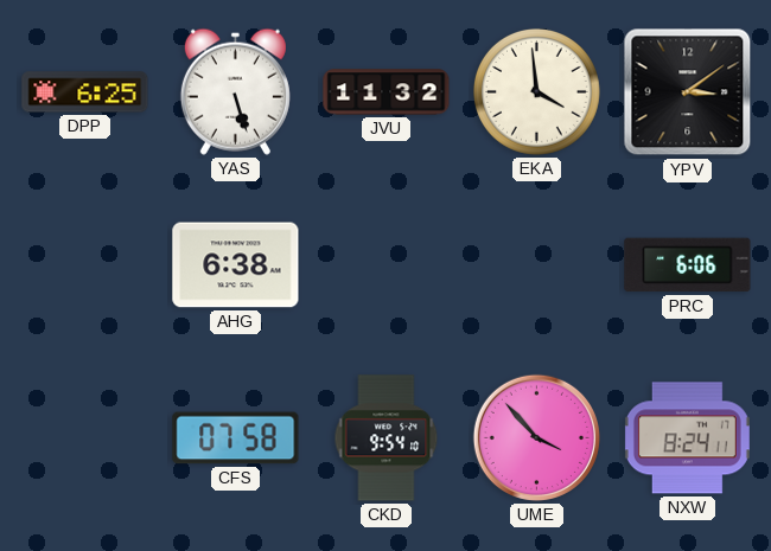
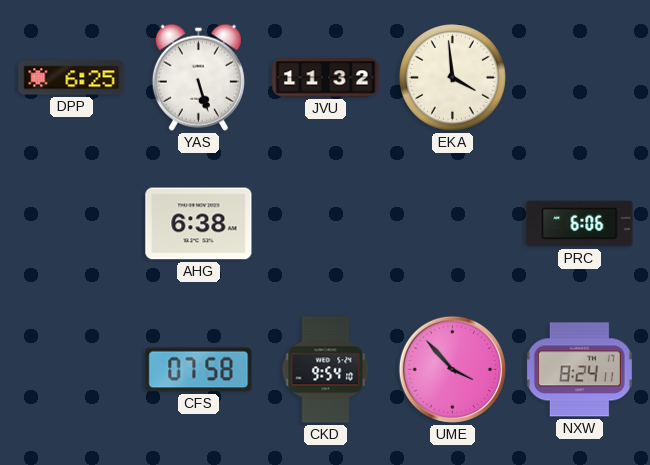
YPV: 3:09 -> none (688, 92)
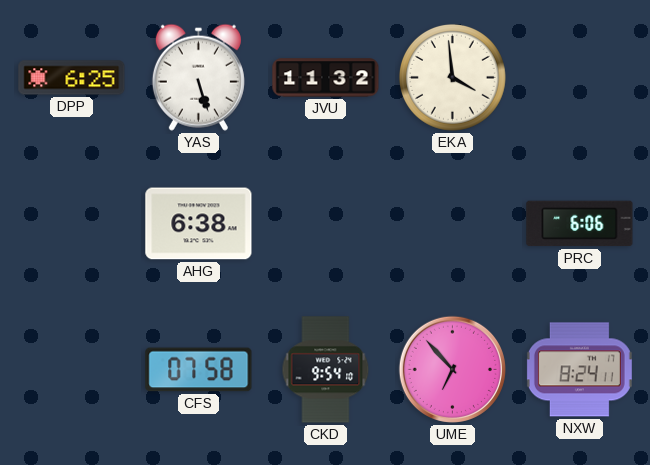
UME: 3:53 -> 6:53 (452, 369)
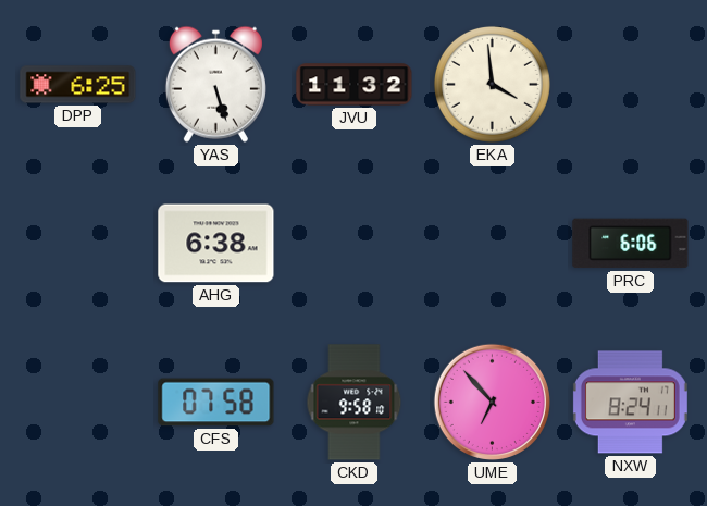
CKD: 9:54 -> 9:58 (355, 403)
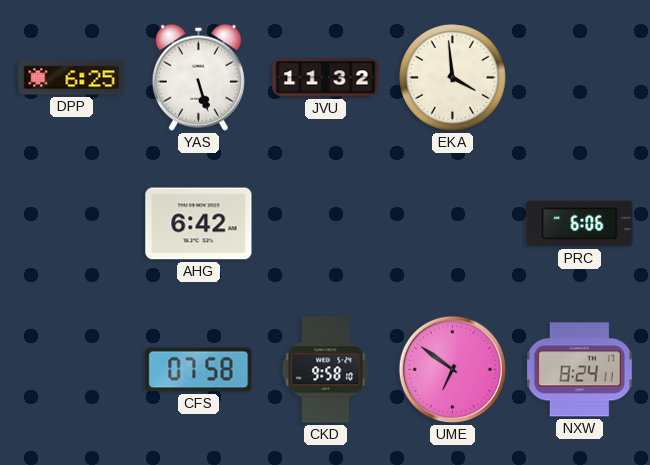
AHG: 6:38 -> 6:42 (199, 224)
UME: 6:53 -> 6:51 (452, 369)
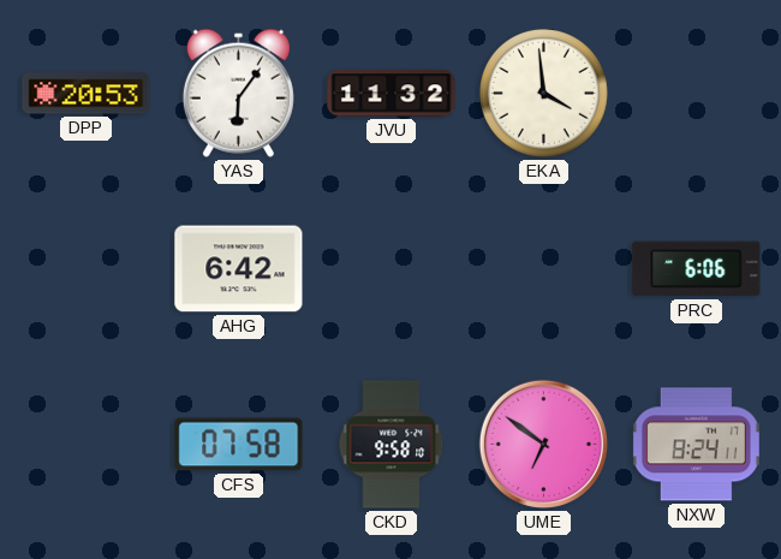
DPP: 6:25 -> 20:53 (87, 94)
YAS: 5:27 -> 6:06 (238, 93)
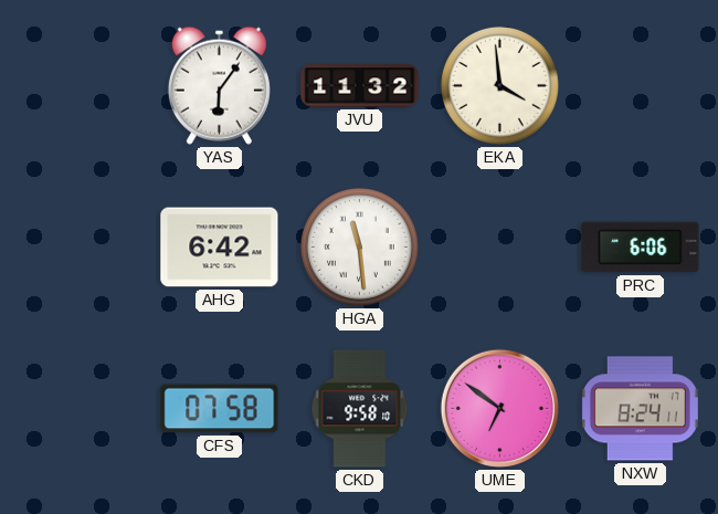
DPP: 20:53 -> none (87, 94)
HGA: none -> 11:29 (359, 246)
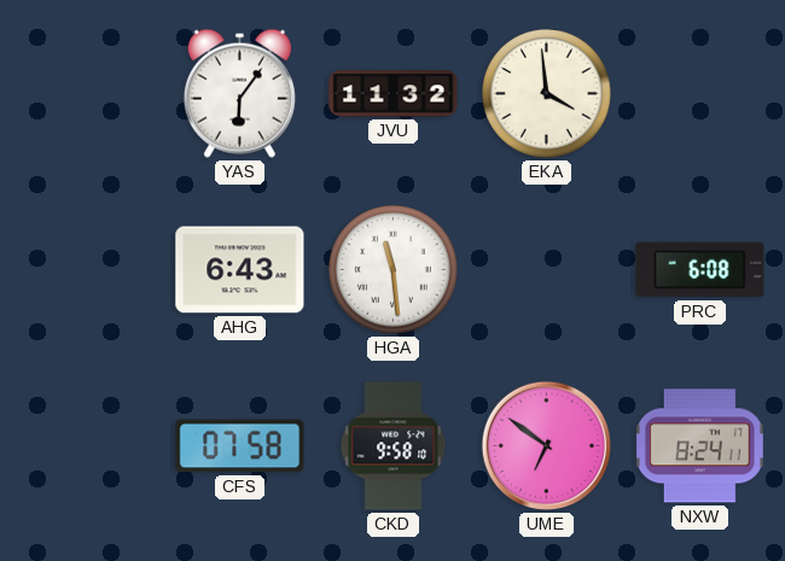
AHG: 6:42 -> 6:43 (240, 270)
PRC: 6:06 -> 6:08 (700, 270)
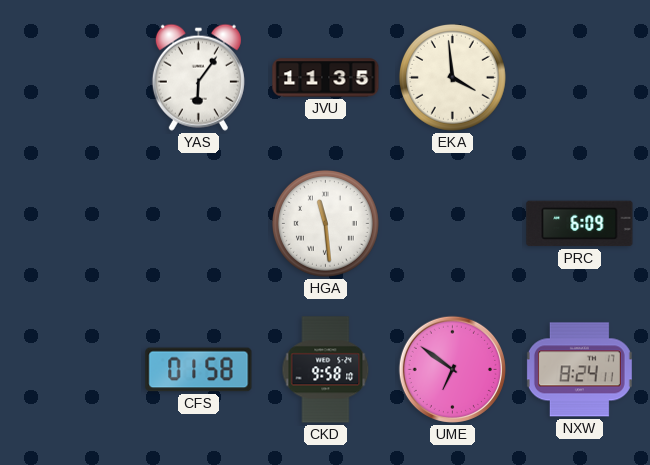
JVU: 11:32 -> 11:35 (326, 78)
AHG: 6:43 -> none (240, 270)
PRC: 6:08 -> 6:09 (580, 224)
CFS: 07:58 -> 01:58 (199, 370)
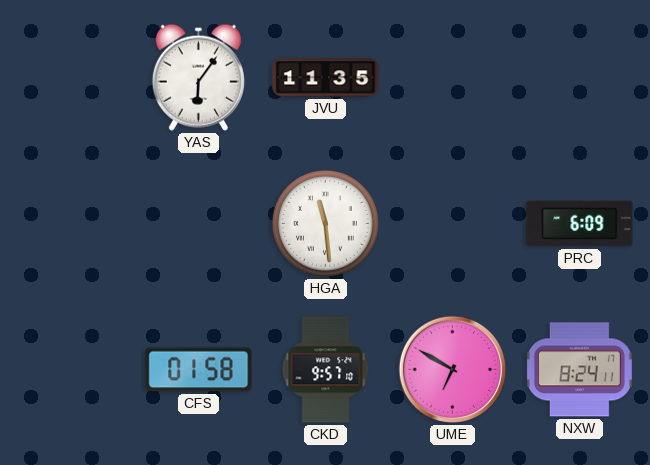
EKA: 3:59 -> none (452, 77)
CKD: 9:58 -> 9:57 (326, 370)
UME: 6:51 -> 6:50 (452, 369)
